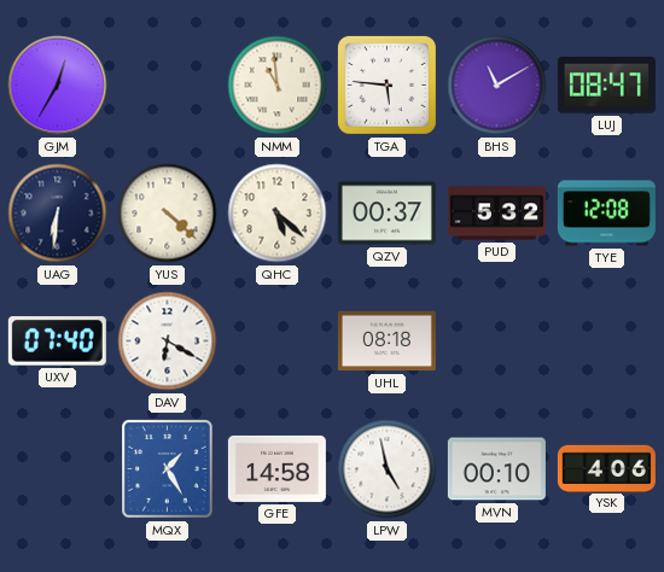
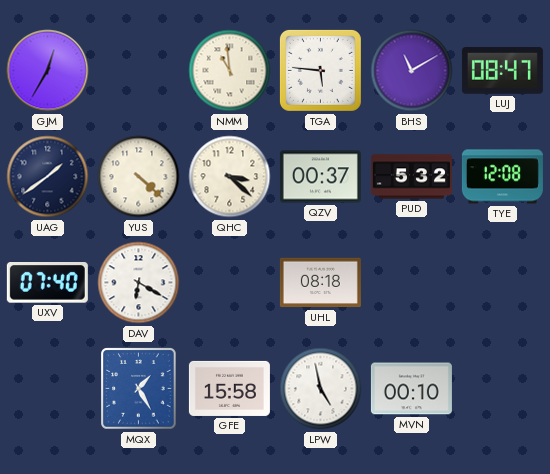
UAG: 6:31 -> 1:39 (48, 177)
QHC: 5:22 -> 3:22 (230, 177)
GFE: 14:58 -> 15:58 (229, 388)
YSK: 4:06 -> none (606, 468)
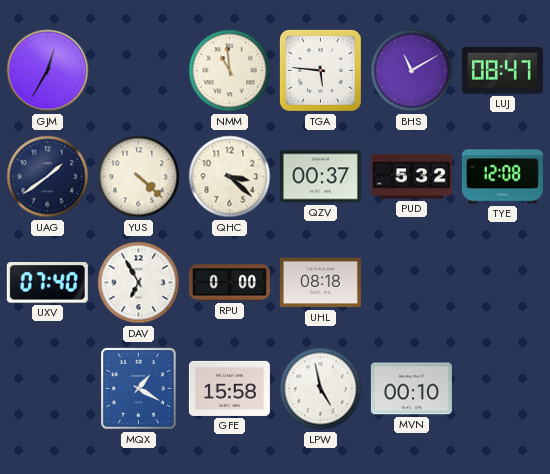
DAV: 6:20 -> 6:55 (139, 283)
RPU: none -> 0:00 (229, 283)
MQX: 1:25 -> 1:20 (139, 389)
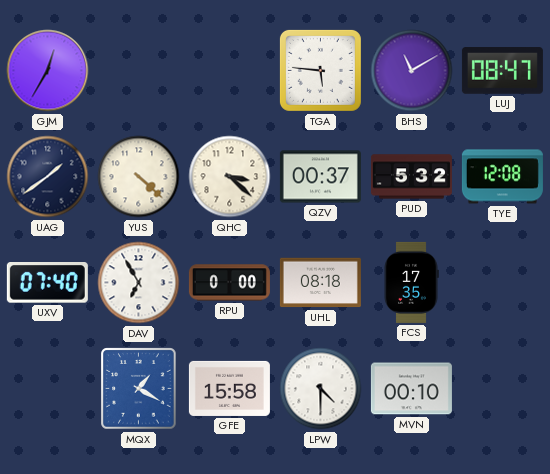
NMM: 10:59 -> none (230, 71)
FCS: none -> 17:35 (411, 282)
LPW: 4:58 -> 4:30 (321, 389)
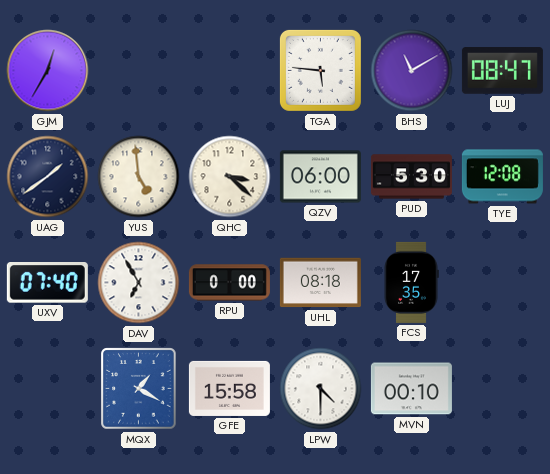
YUS: 4:22 -> 4:59 (139, 177)
QZV: 00:37 -> 06:00 (320, 177)
PUD: 5:32 -> 5:30 (411, 177)
